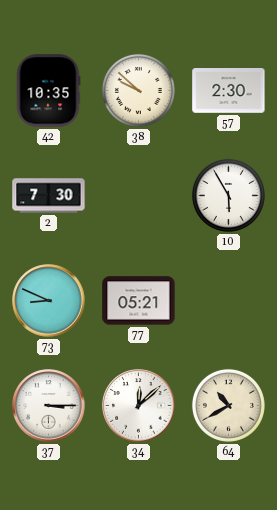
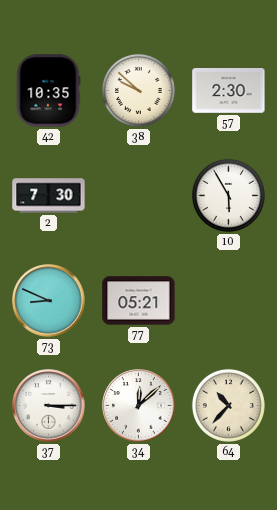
64: 10:40 -> 10:37 (228, 405)
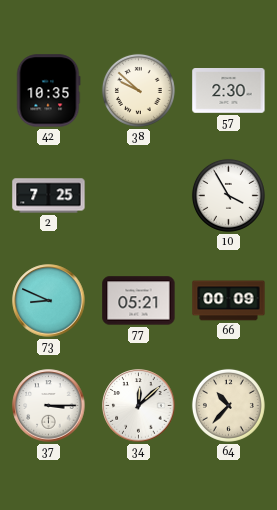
2: 7:30 -> 7:25 (49, 196)
10: 5:55 -> 3:55 (228, 195)
66: none -> 00:09 (229, 301)
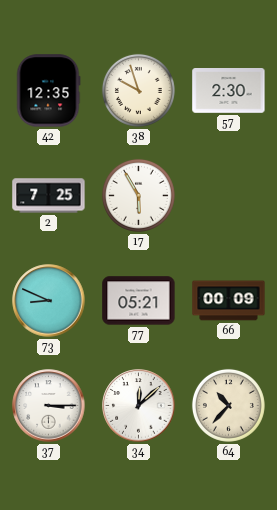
42: 10:35 -> 12:35 (48, 91)
38: 9:52 -> 9:57 (138, 90)
17: none -> 5:55 (138, 195)
10: 3:55 -> none (228, 195)
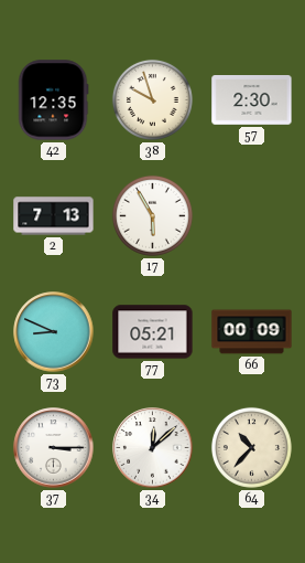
2: 7:25 -> 7:13 (54, 216)
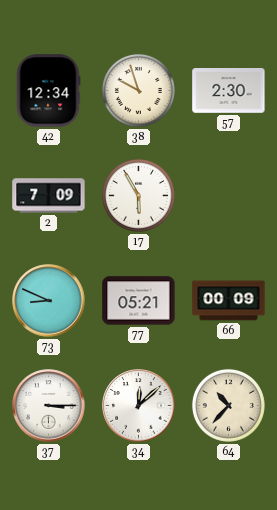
42: 12:35 -> 12:34 (48, 91)
2: 7:13 -> 7:09 (49, 196)
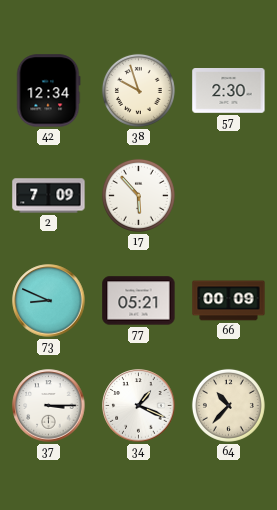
17: 5:55 -> 5:53 (138, 195)
34: 12:08 -> 1:19 (139, 406)
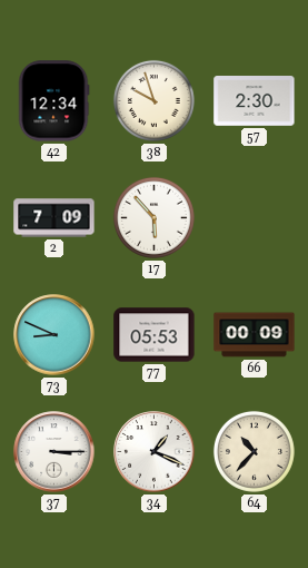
77: 05:21 -> 05:53 (155, 335)
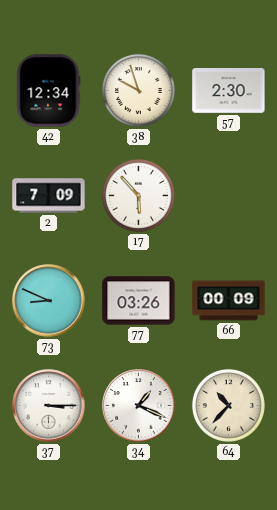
77: 05:53 -> 03:26 (139, 301)
